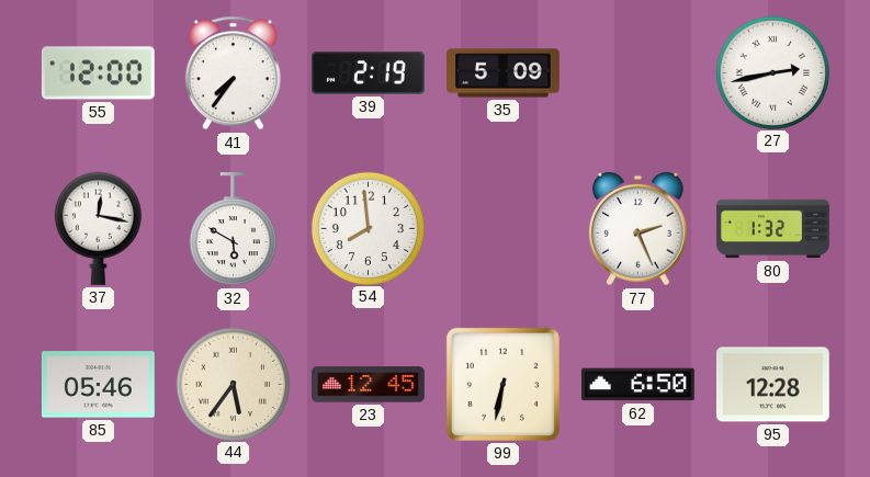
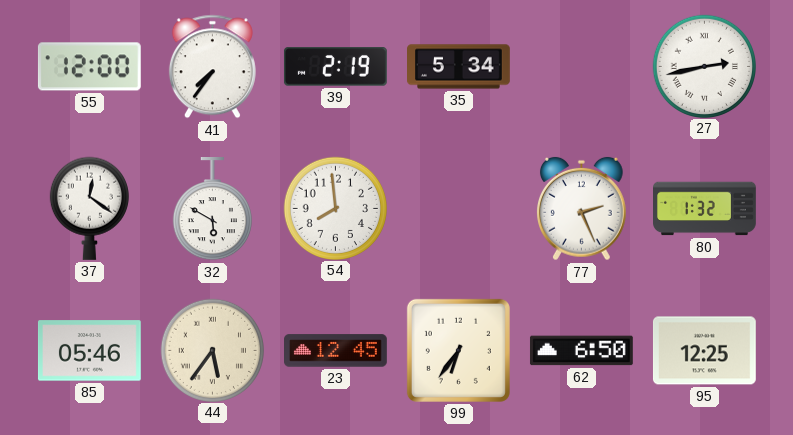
35: 5:09 -> 5:34 (459, 67)
37: 12:17 -> 12:21 (89, 208)
99: 6:32 -> 6:36 (458, 350)
95: 12:28 -> 12:25 (704, 351)
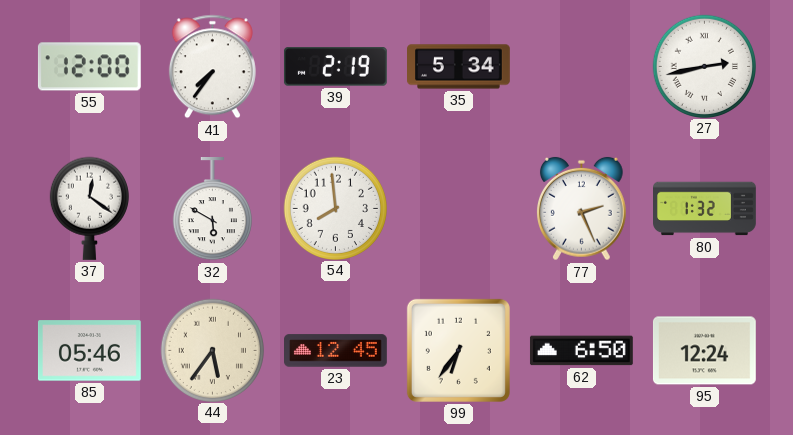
95: 12:25 -> 12:24 (704, 351)
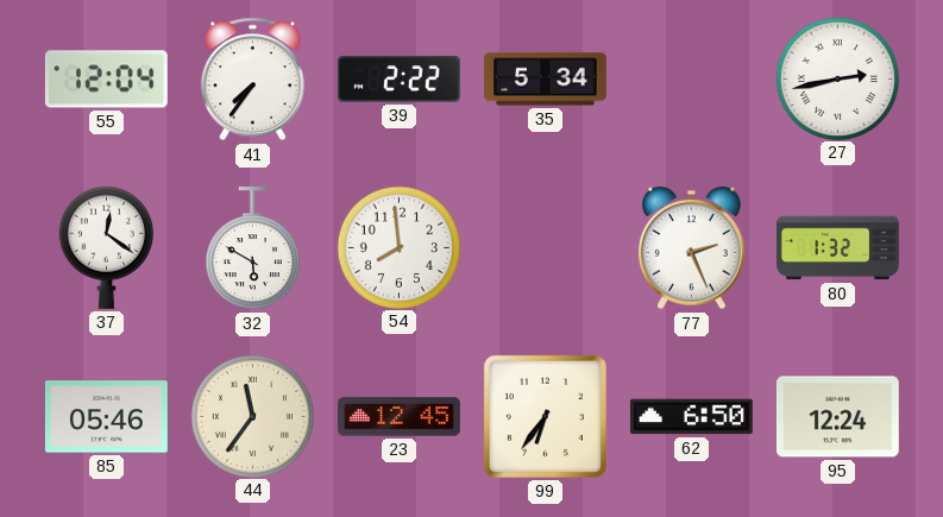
55: 12:00 -> 12:04 (106, 80)
39: 2:19 -> 2:22 (400, 80)
44: 5:36 -> 11:36 (252, 416)
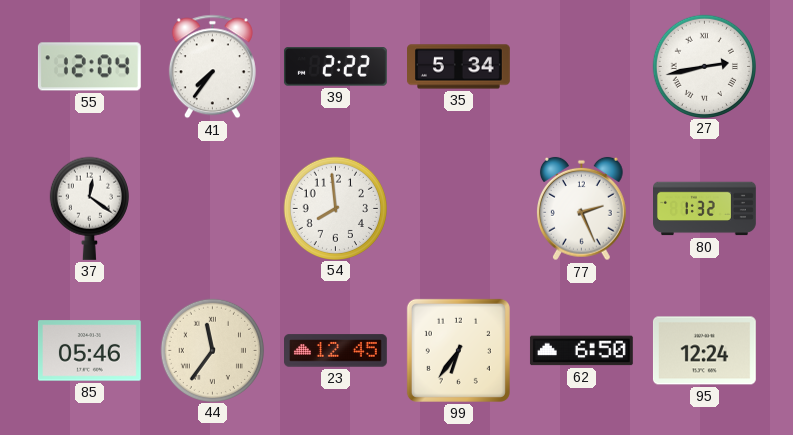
32: 5:50 -> none (252, 248)
